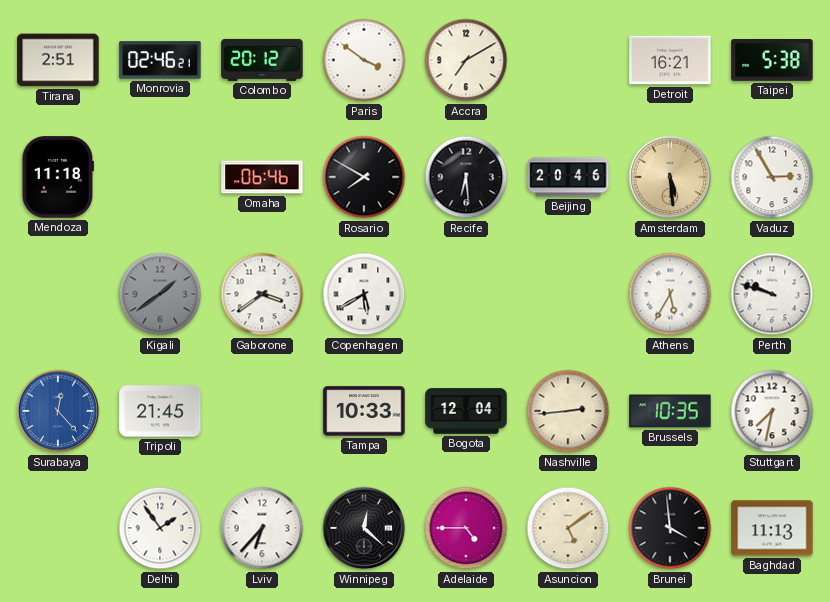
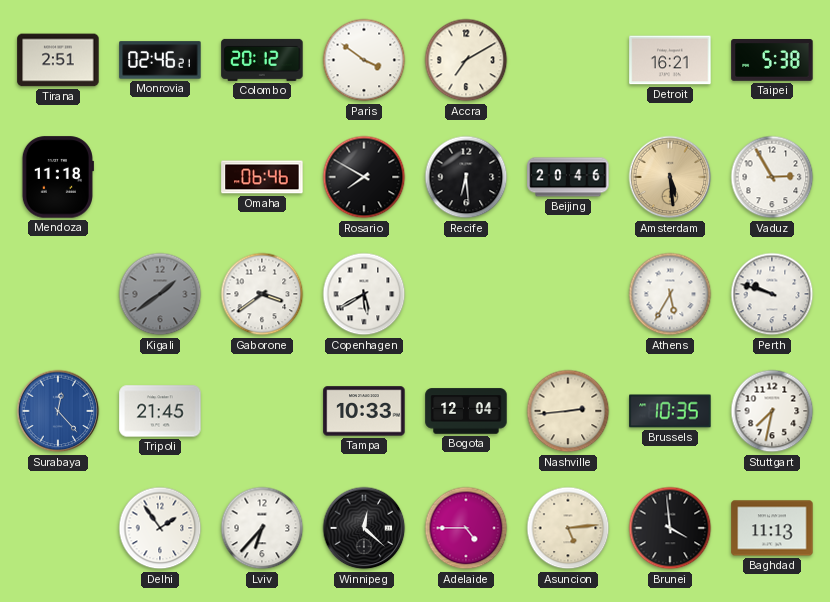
Asuncion: 5:09 -> 5:14 (568, 528)
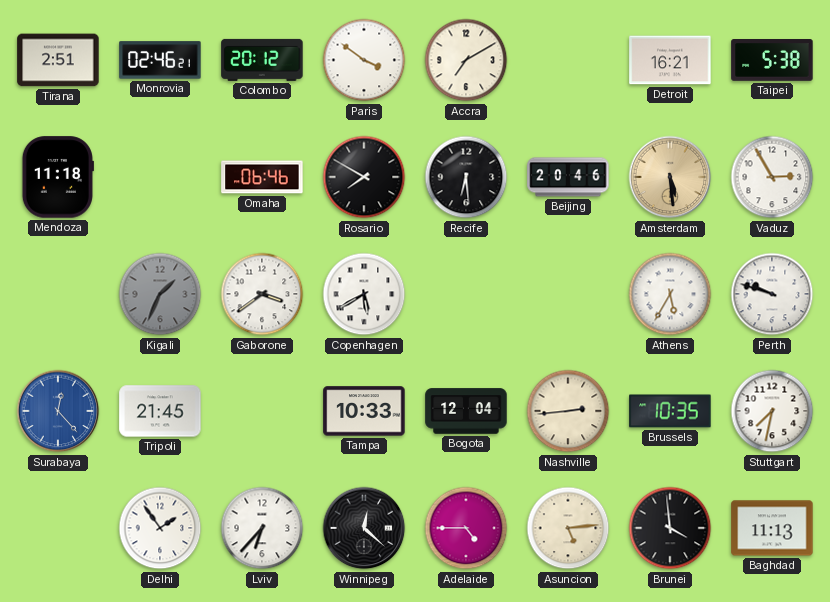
Kigali: 1:39 -> 1:34 (160, 294)
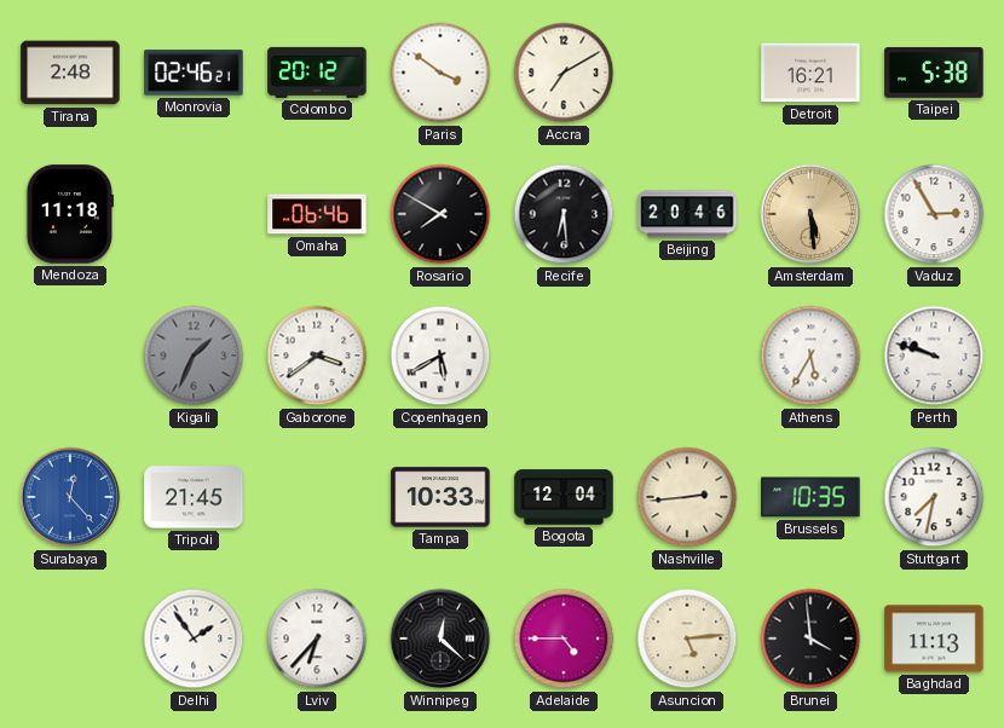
Tirana: 2:51 -> 2:48 (70, 73)
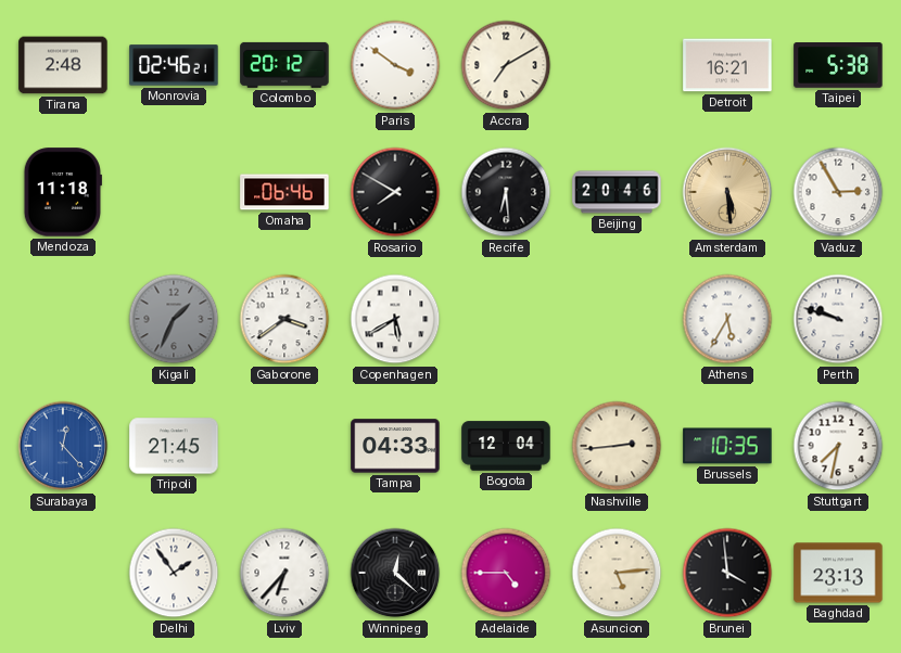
Tampa: 10:33 -> 04:33 (395, 446)
Baghdad: 11:13 -> 23:13 (838, 573)
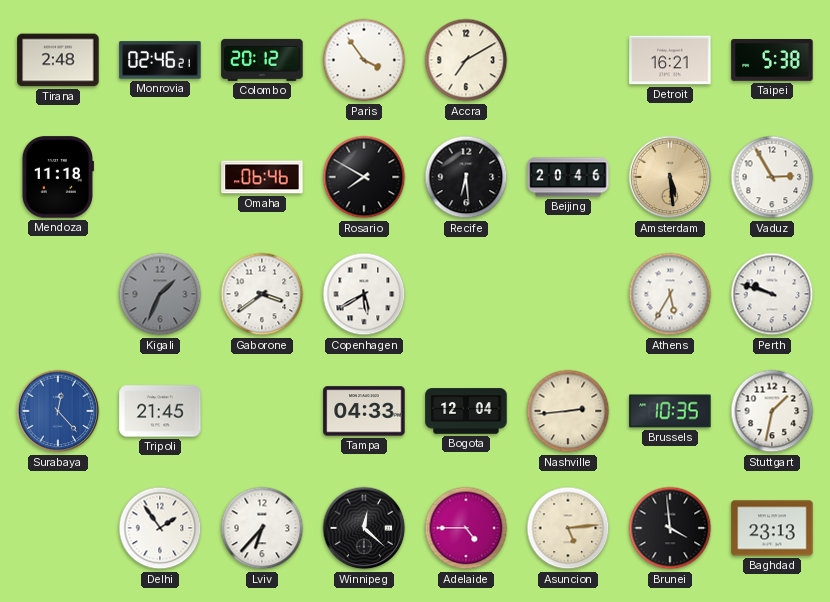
Paris: 3:51 -> 3:54 (364, 60)
Stuttgart: 7:32 -> 1:32 (772, 411)
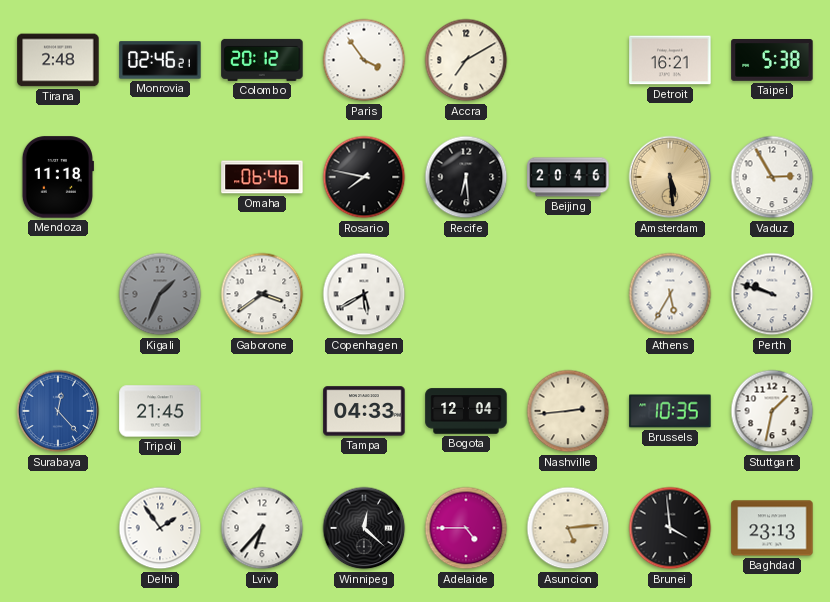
Rosario: 7:50 -> 7:47 (364, 177)
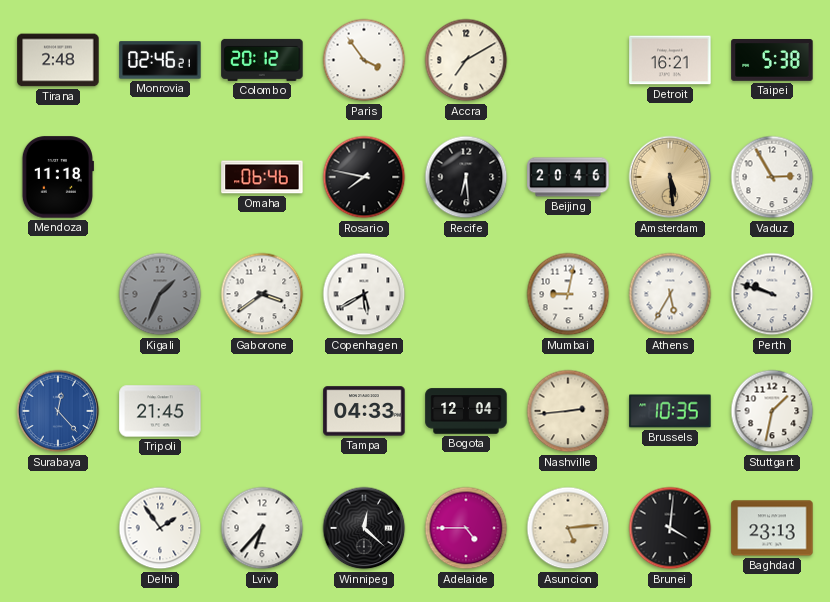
Mumbai: none -> 9:02 (568, 294)
Brunei: 3:59 -> 4:01 (670, 528)
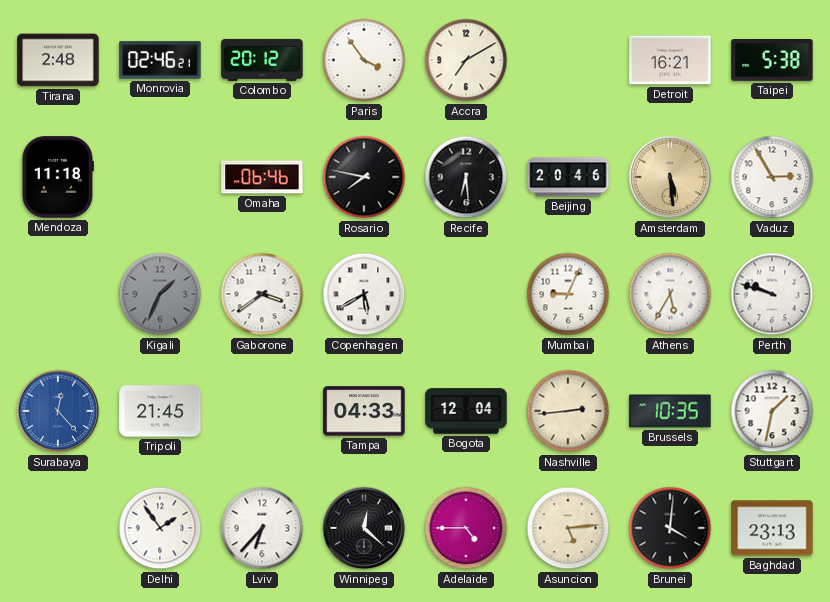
Mumbai: 9:02 -> 9:04 (568, 294)
